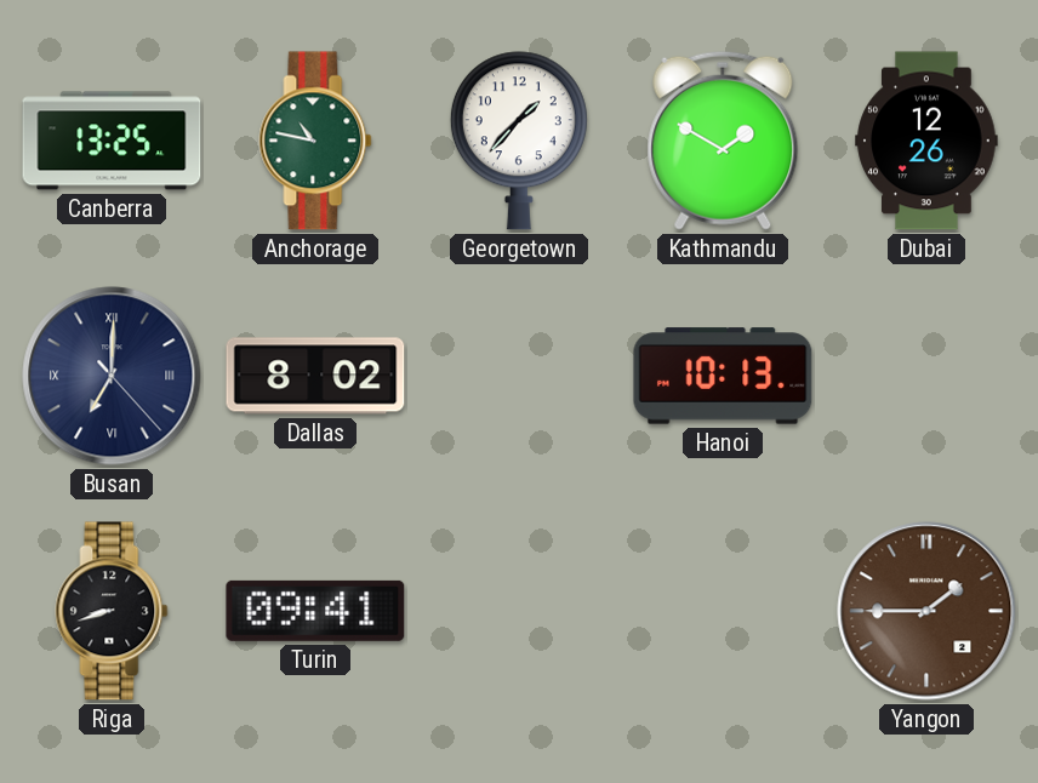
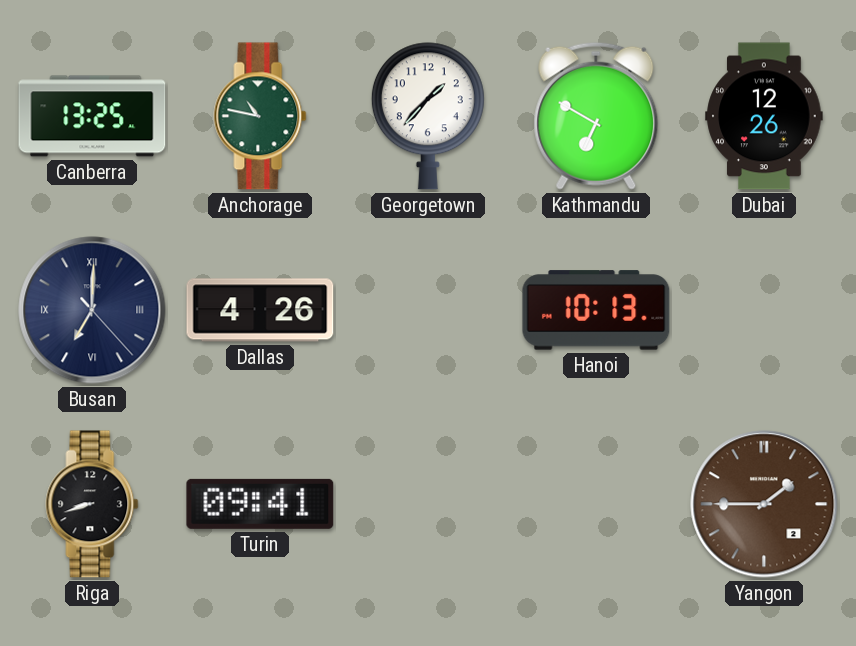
Kathmandu: 1:50 -> 6:50 (596, 116)
Dallas: 8:02 -> 4:26 (260, 310)
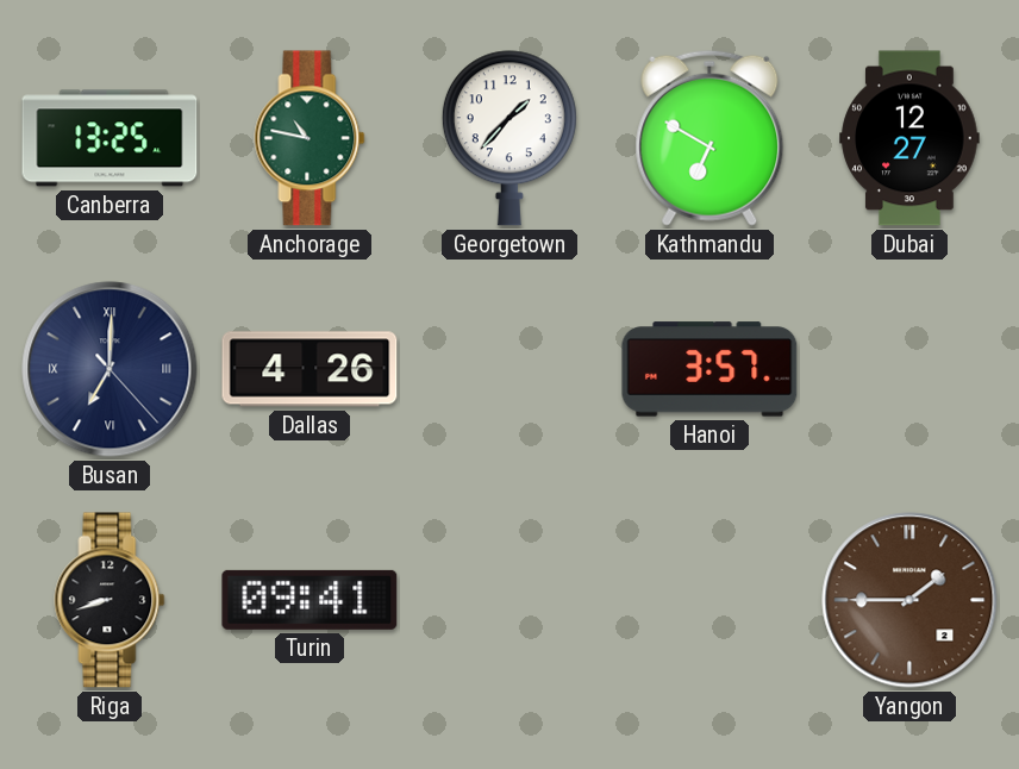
Dubai: 12:26 -> 12:27 (909, 138)
Hanoi: 10:13 -> 3:57 (709, 369)
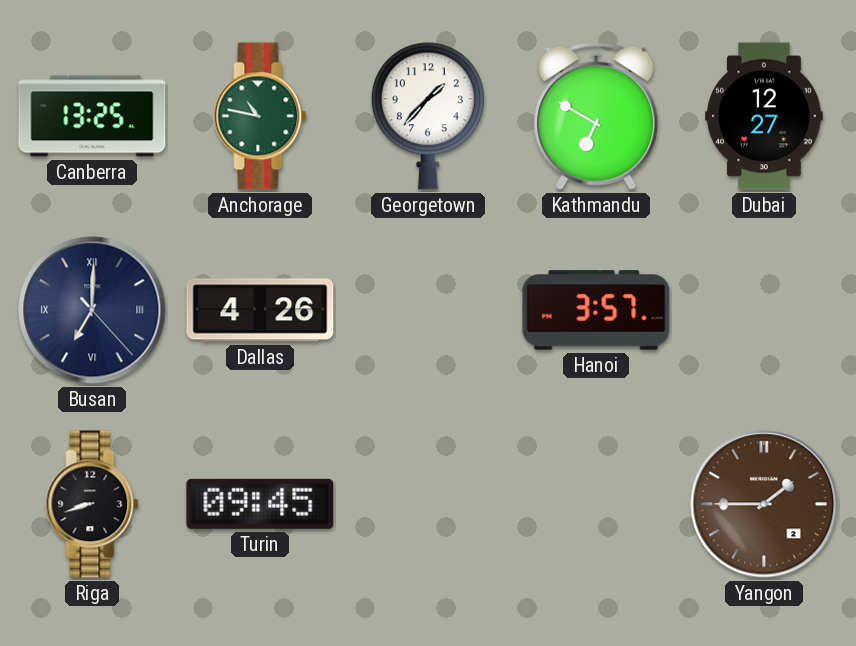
Turin: 09:41 -> 09:45 (260, 504)
